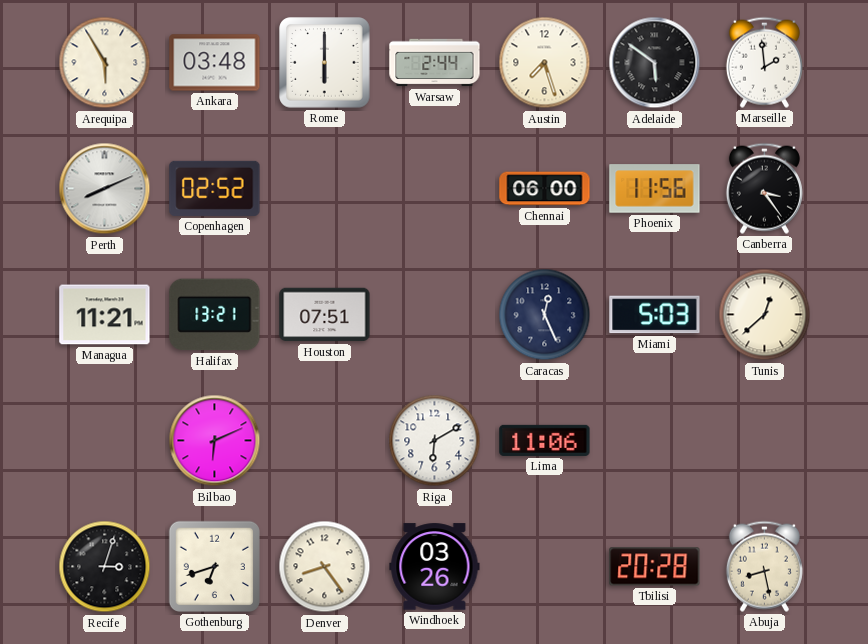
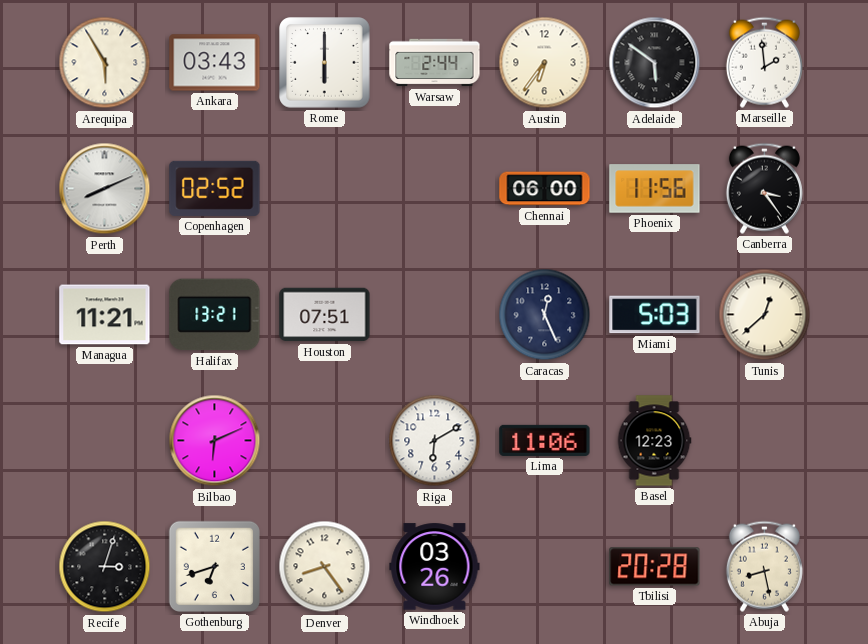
Ankara: 03:48 -> 03:43 (215, 63)
Austin: 7:27 -> 6:36 (545, 63)
Basel: none -> 12:23 (654, 441)
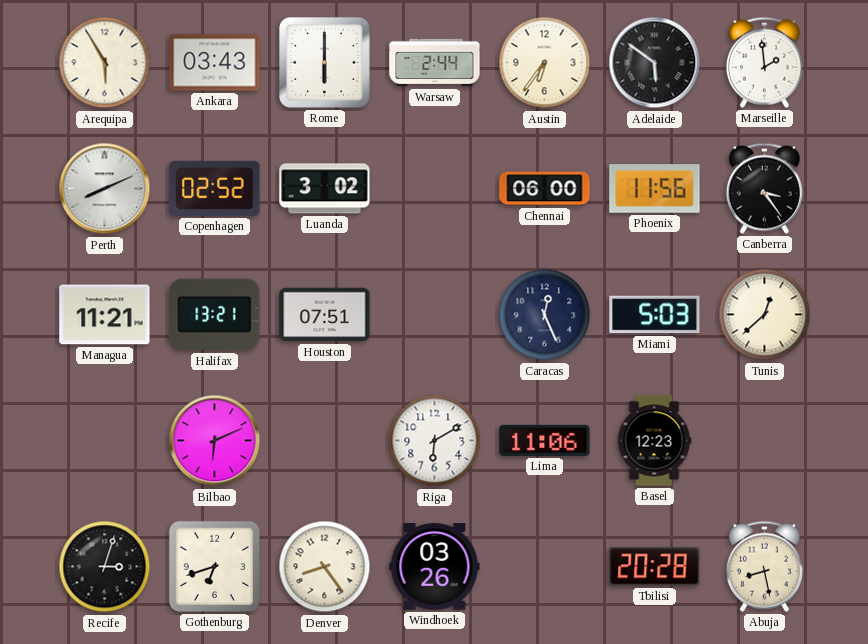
Luanda: none -> 3:02 (325, 189)
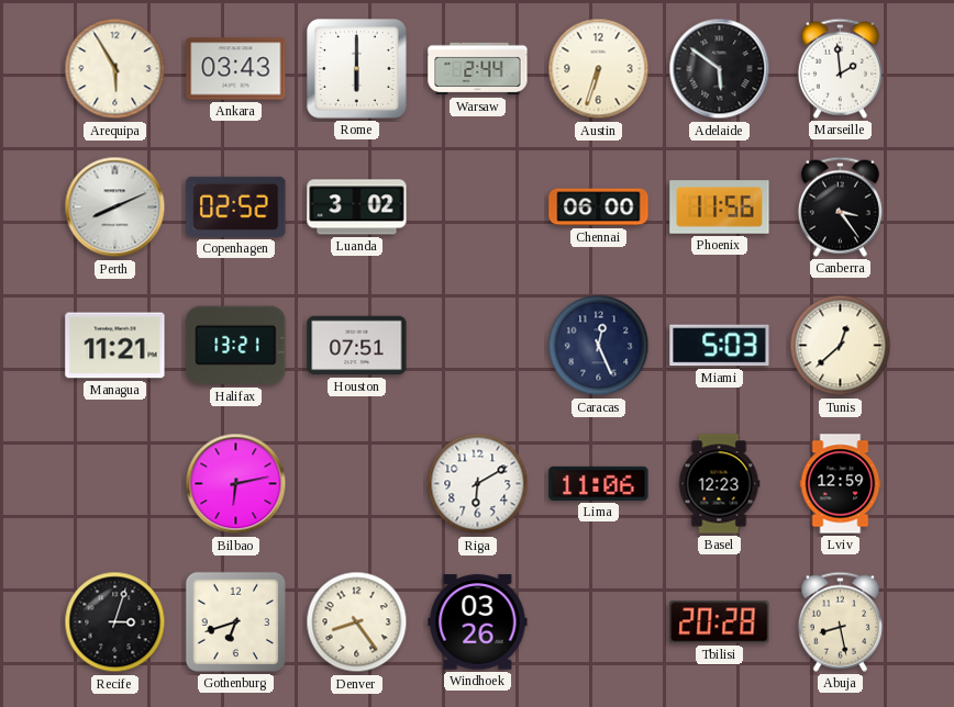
Austin: 6:36 -> 6:33 (599, 69)
Bilbao: 6:11 -> 6:13 (236, 484)
Lviv: none -> 12:59 (841, 484)
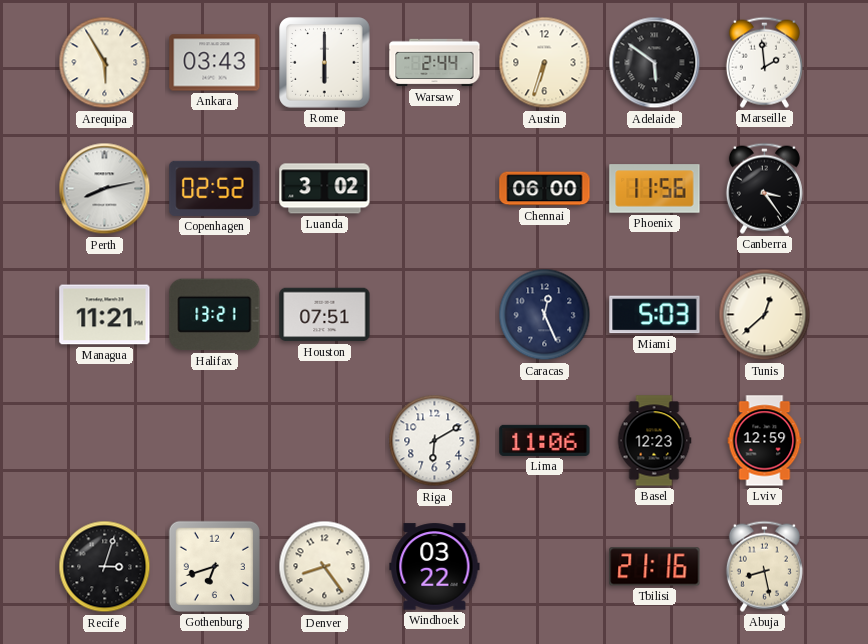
Perth: 8:11 -> 8:13 (105, 189)
Bilbao: 6:13 -> none (236, 484)
Windhoek: 03:26 -> 03:22 (435, 567)
Tbilisi: 20:28 -> 21:16 (655, 567)
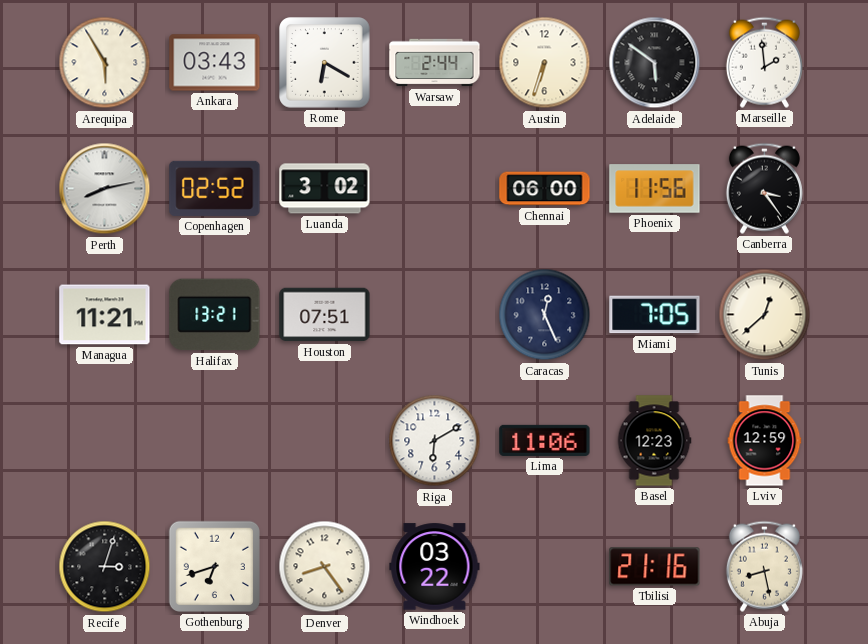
Rome: 6:00 -> 6:20 (325, 63)
Miami: 5:03 -> 7:05 (655, 315)
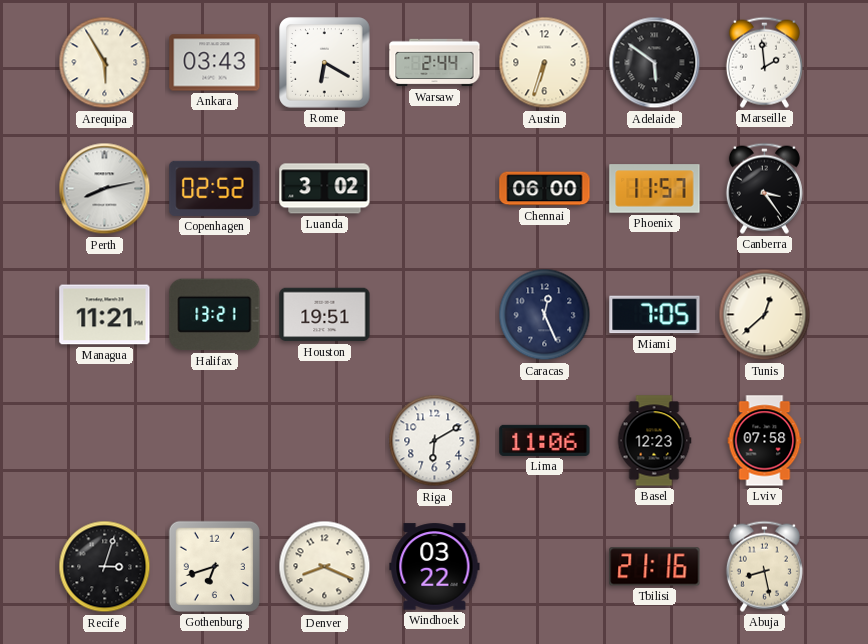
Phoenix: 11:56 -> 11:57 (655, 189)
Houston: 07:51 -> 19:51 (325, 315)
Lviv: 12:59 -> 07:58 (765, 441)
Denver: 8:24 -> 8:19 (325, 567)
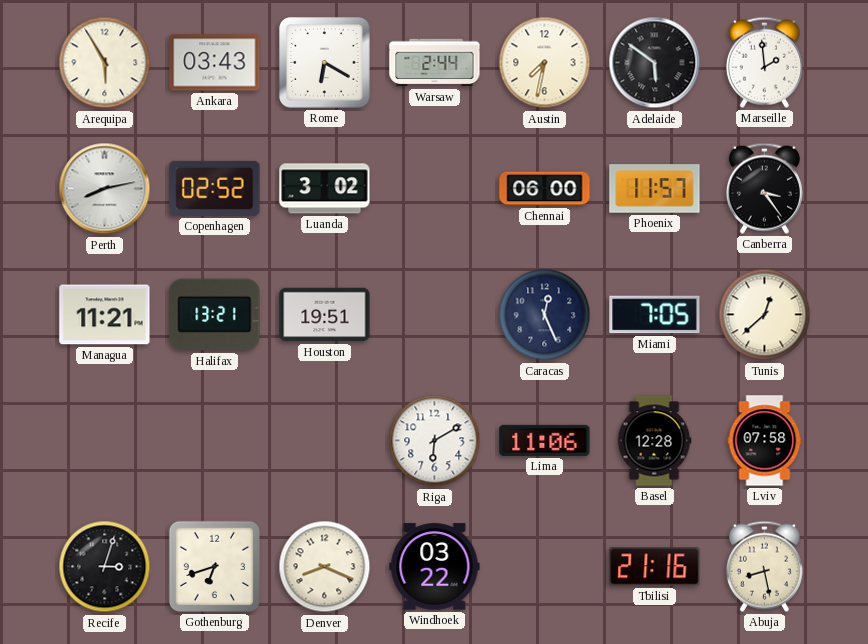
Austin: 6:33 -> 7:32 (545, 63)
Basel: 12:23 -> 12:28 (654, 441)
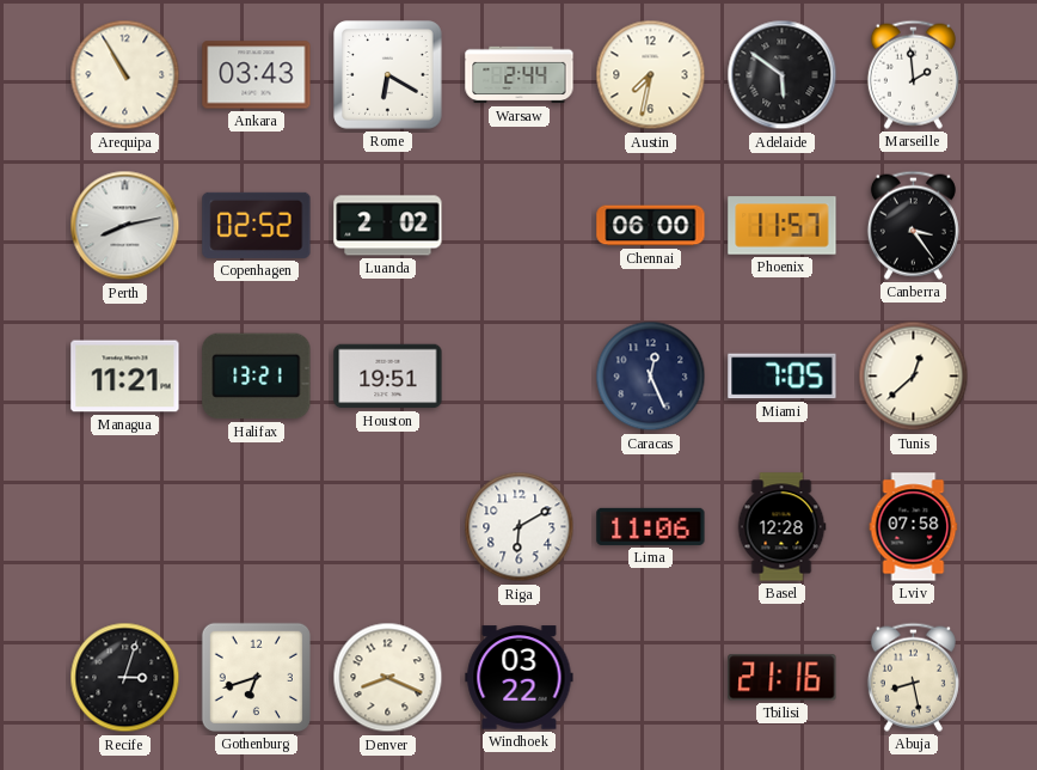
Arequipa: 5:55 -> 10:55 (125, 75)
Luanda: 3:02 -> 2:02 (388, 226)
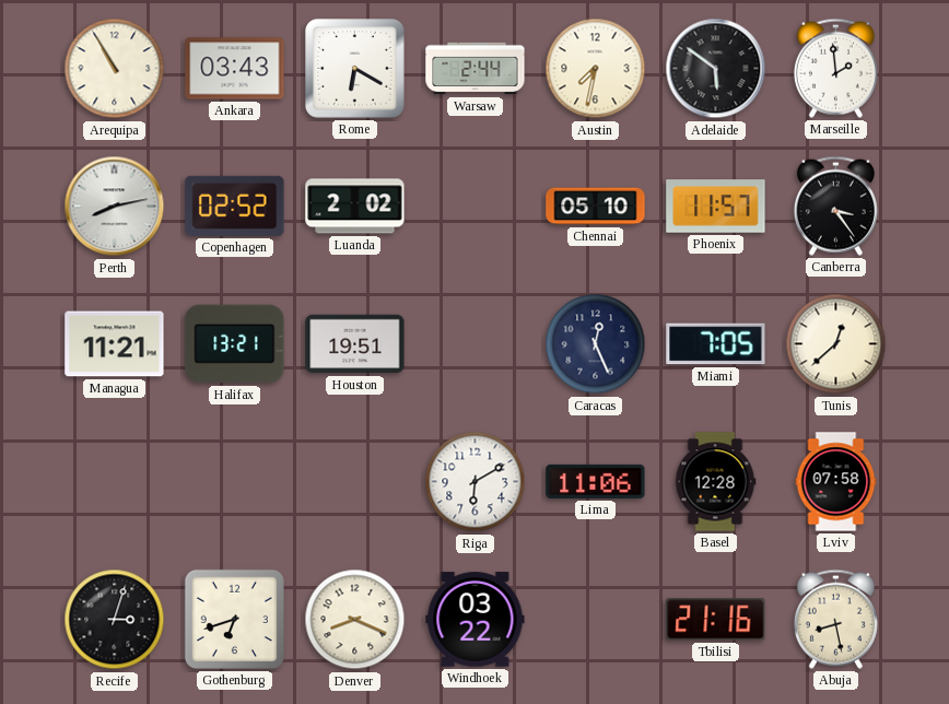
Chennai: 06:00 -> 05:10 (596, 207)
